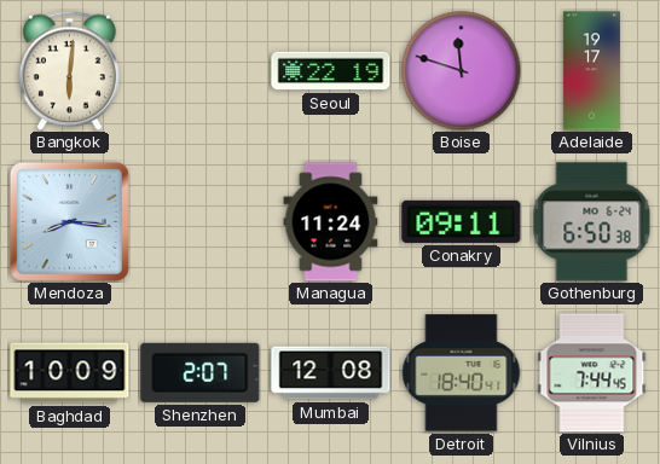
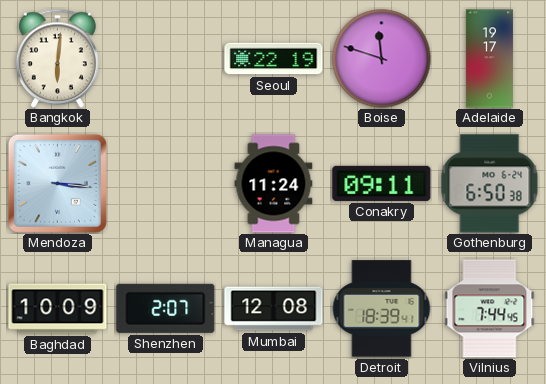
Mendoza: 8:16 -> 3:16 (57, 183)
Detroit: 18:40 -> 18:39 (381, 309)
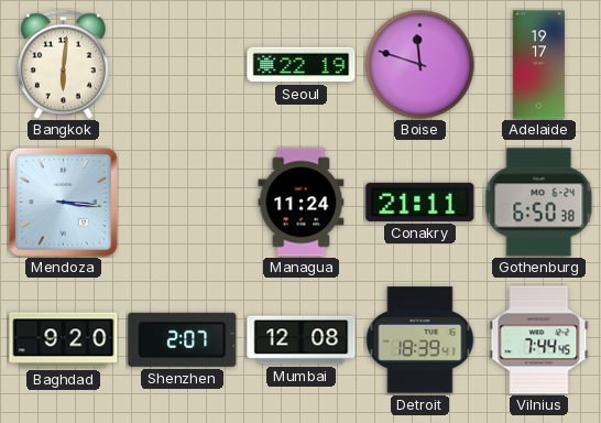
Conakry: 09:11 -> 21:11 (420, 202)
Baghdad: 10:09 -> 9:20 (64, 340)
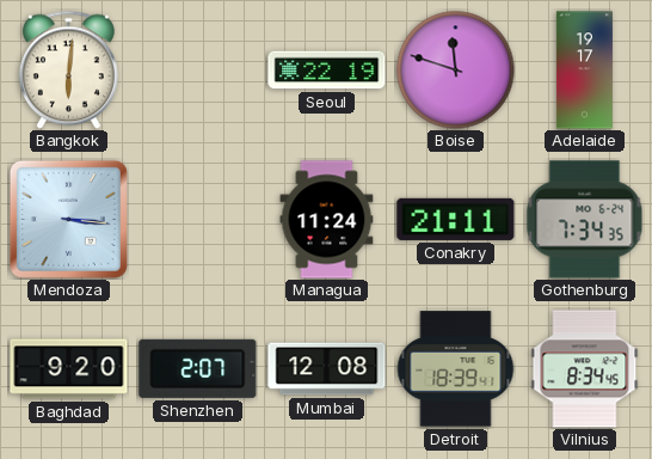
Gothenburg: 6:50 -> 7:34 (585, 220)
Vilnius: 7:44 -> 8:34 (585, 369)
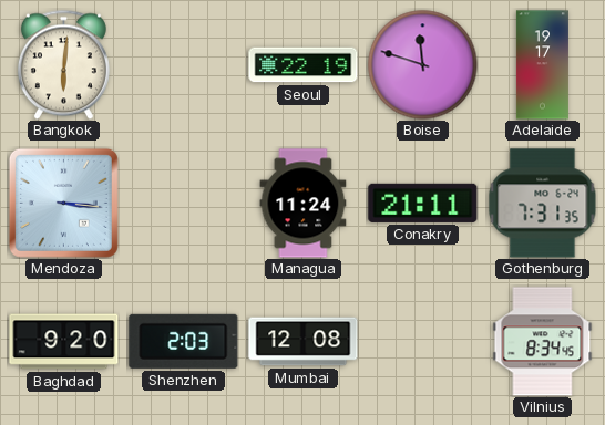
Gothenburg: 7:34 -> 7:31 (543, 204)
Shenzhen: 2:07 -> 2:03 (184, 341)
Detroit: 18:39 -> none (455, 369)
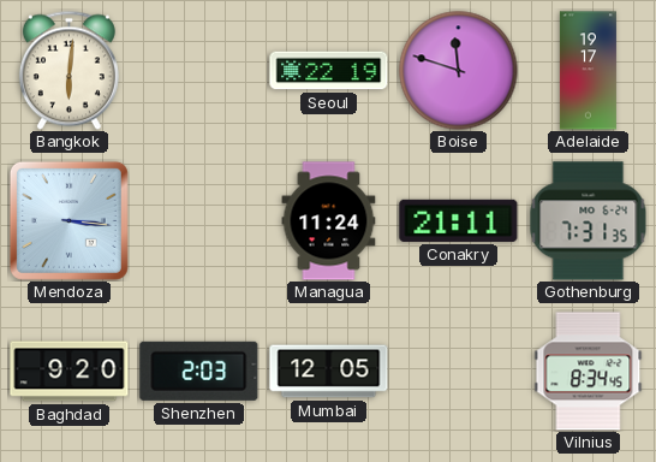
Mumbai: 12:08 -> 12:05 (329, 372)
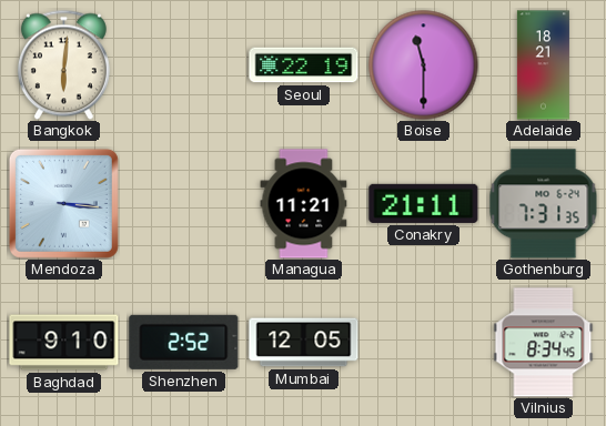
Boise: 11:48 -> 11:30 (424, 65)
Adelaide: 19:17 -> 18:21 (543, 65)
Managua: 11:24 -> 11:21 (304, 204)
Baghdad: 9:20 -> 9:10 (64, 343)
Shenzhen: 2:03 -> 2:52 (184, 342)
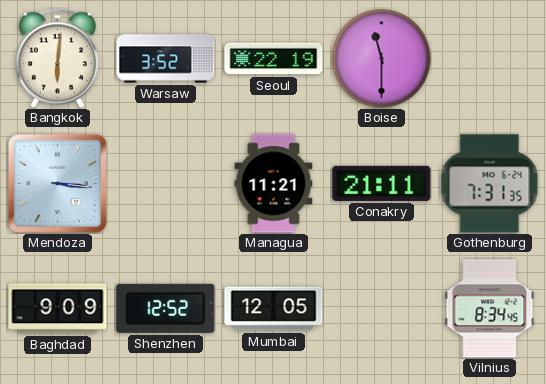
Warsaw: none -> 3:52 (166, 59)
Adelaide: 18:21 -> none (543, 65)
Baghdad: 9:10 -> 9:09 (58, 309)
Shenzhen: 2:52 -> 12:52 (166, 308)
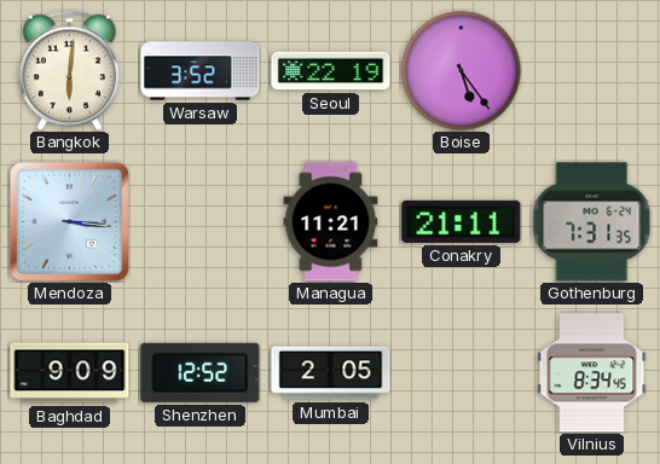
Boise: 11:30 -> 5:24 (462, 71)
Mumbai: 12:05 -> 2:05 (331, 373)
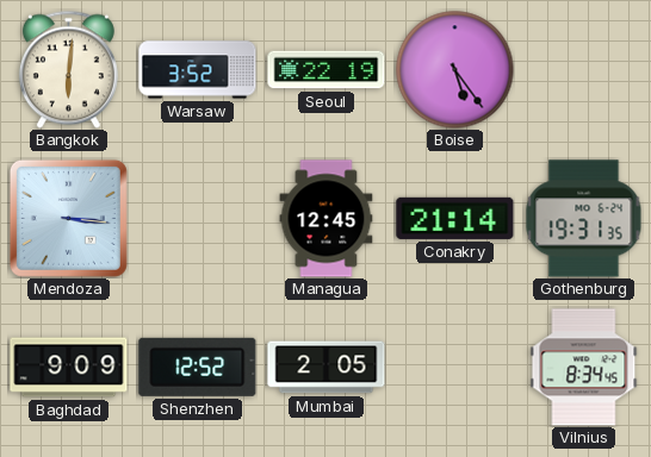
Managua: 11:21 -> 12:45 (327, 219)
Conakry: 21:11 -> 21:14 (455, 218)
Gothenburg: 7:31 -> 19:31 (584, 219)
